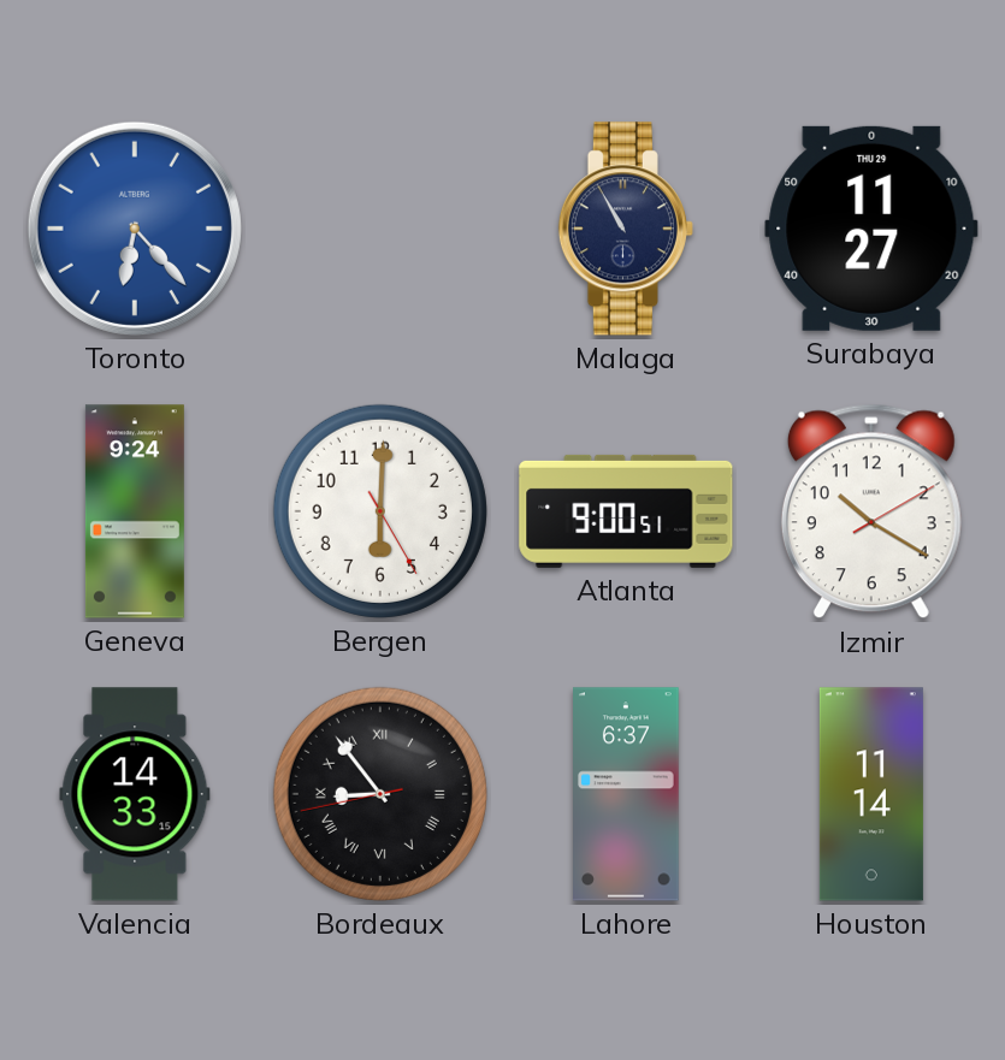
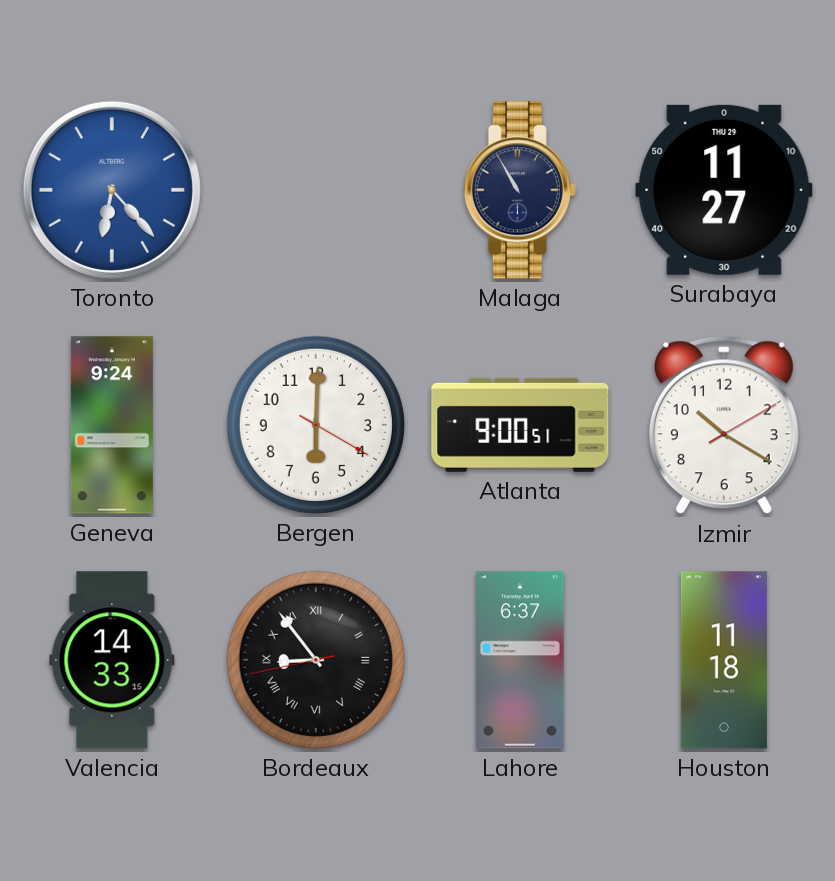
Bergen: 6:00:25 -> 6:00:20 (316, 425)
Houston: 11:14 -> 11:18 (724, 660)
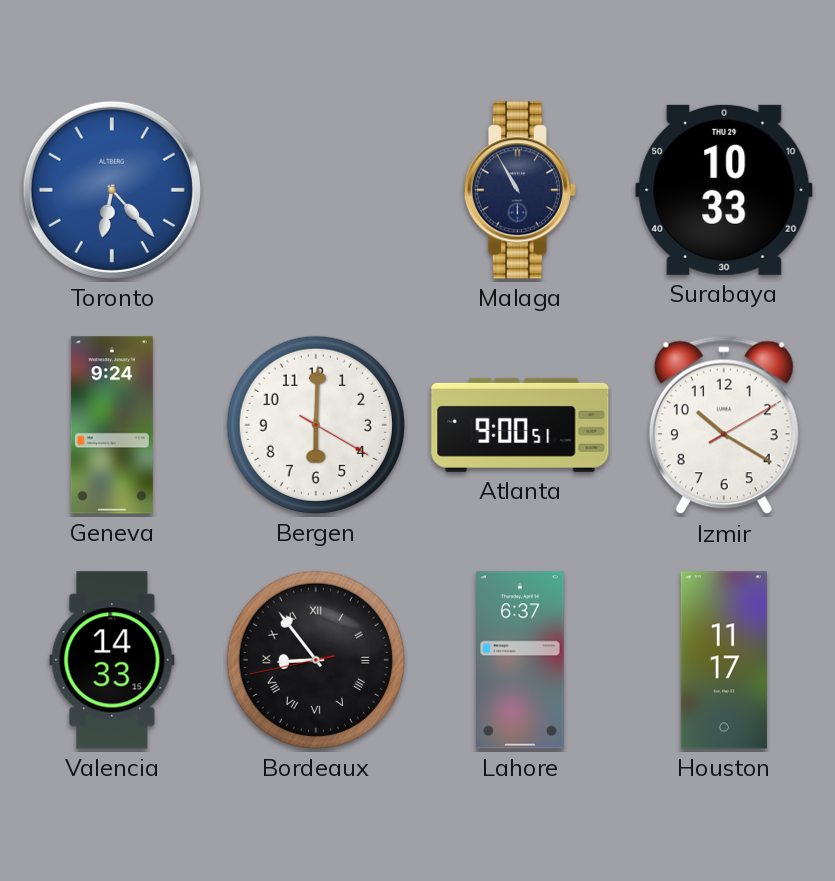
Surabaya: 11:27 -> 10:33 (724, 190)
Houston: 11:18 -> 11:17 (724, 660)
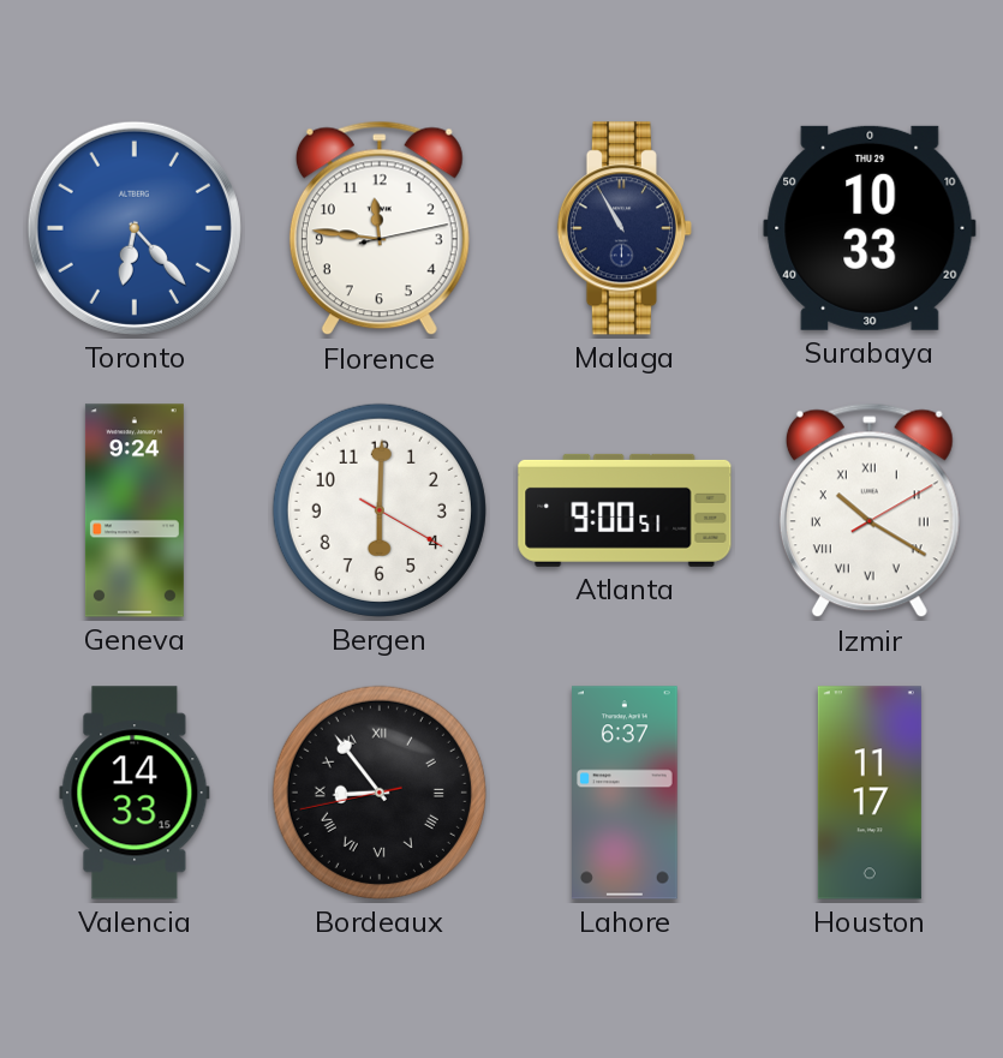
Florence: none -> 11:46 (380, 228)
Izmir numerals: Arabic -> Roman (870, 510)
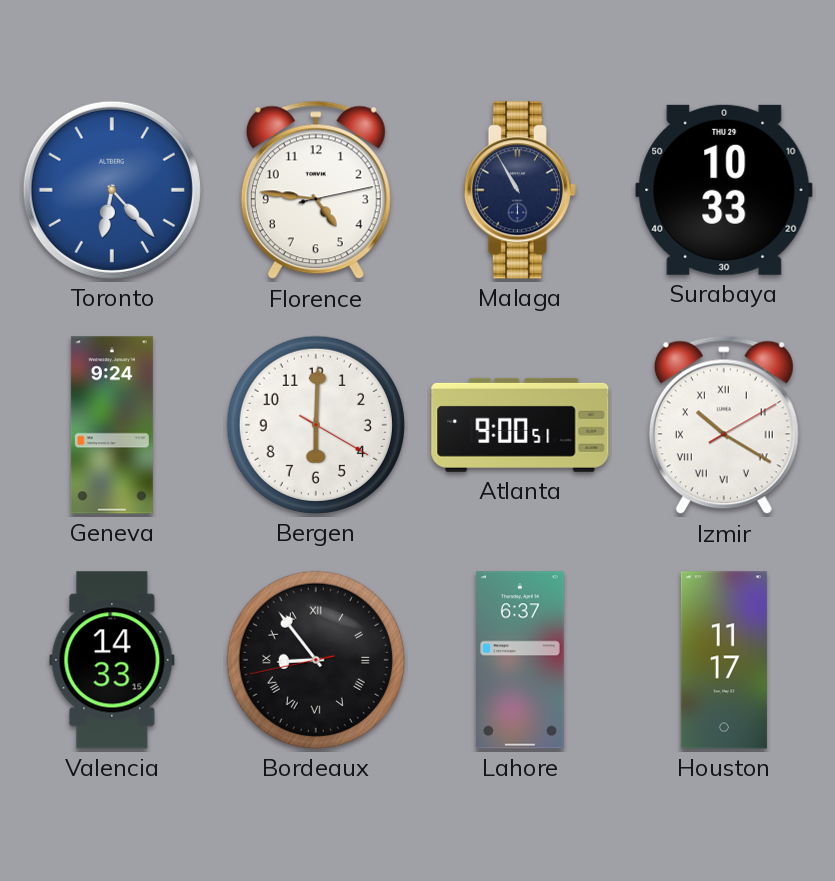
Florence: 11:46 -> 4:46 (316, 190)
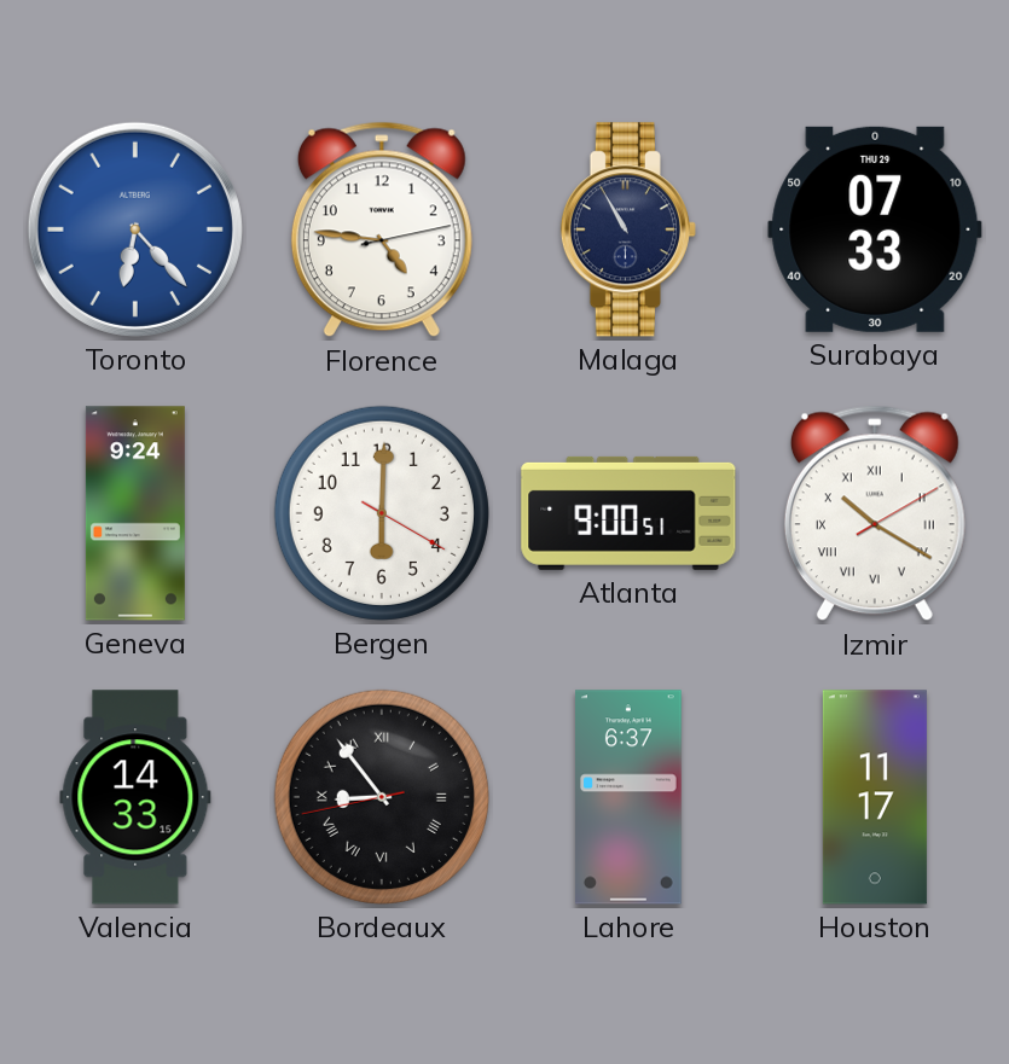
Surabaya: 10:33 -> 07:33 (875, 229)
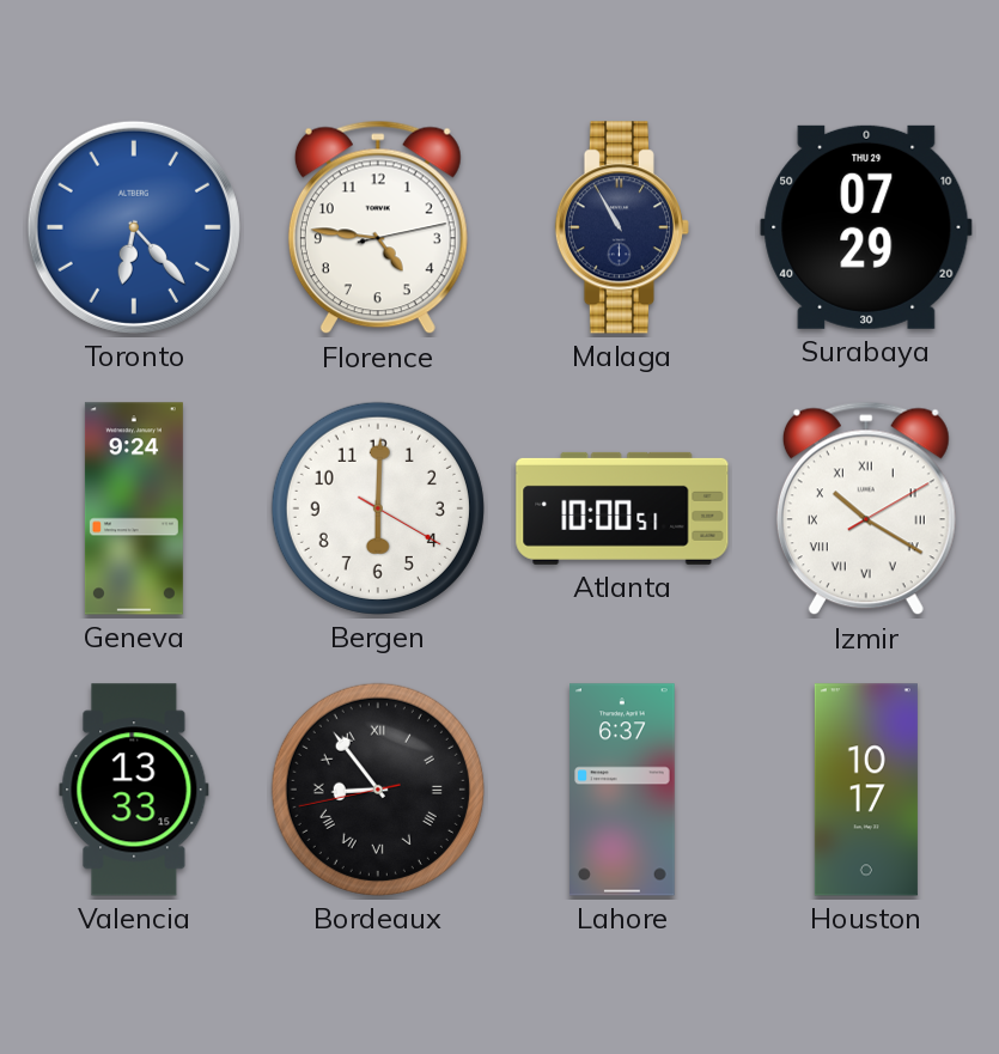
Surabaya: 07:33 -> 07:29 (866, 227)
Atlanta: 9:00 -> 10:00 (622, 508)
Valencia: 14:33 -> 13:33 (134, 790)
Houston: 11:17 -> 10:17 (866, 790)
